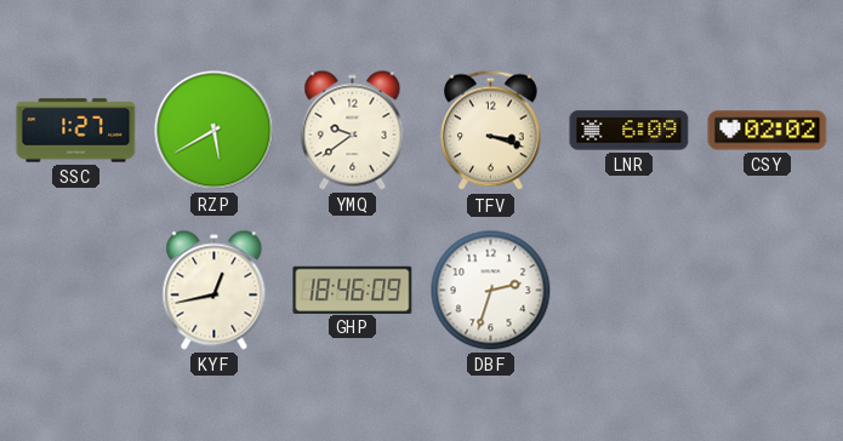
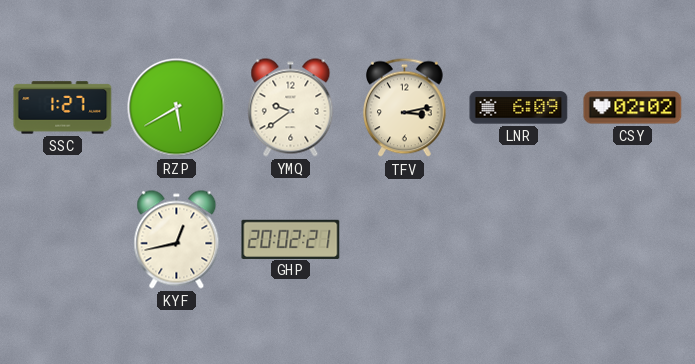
TFV: 3:18 -> 3:13 (405, 108)
GHP: 18:46 -> 20:02 (291, 239)
DBF: 2:33 -> none (491, 291)
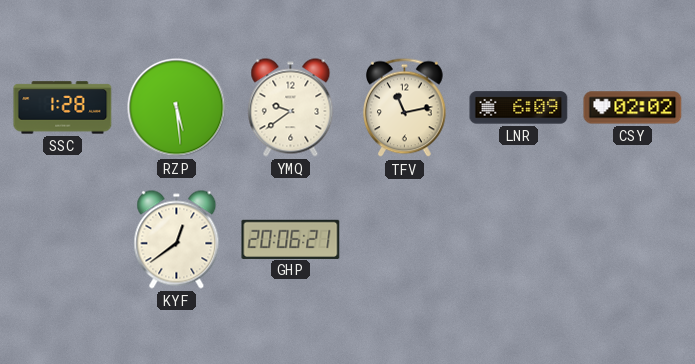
SSC: 1:27 -> 1:28 (63, 108)
RZP: 5:40 -> 5:29 (177, 108)
TFV: 3:13 -> 11:13 (405, 108)
KYF: 12:43 -> 12:39 (177, 240)
GHP: 20:02 -> 20:06 (291, 239)
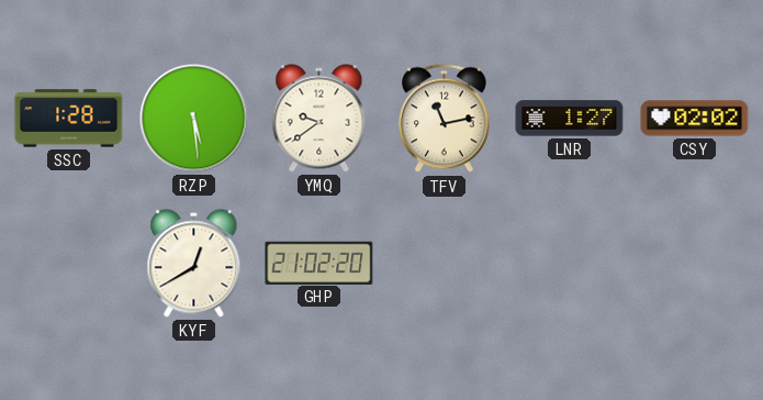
LNR: 6:09 -> 1:27 (570, 119)
KYF: 12:39 -> 12:40 (194, 264)
GHP: 20:06 -> 21:02 (319, 263)
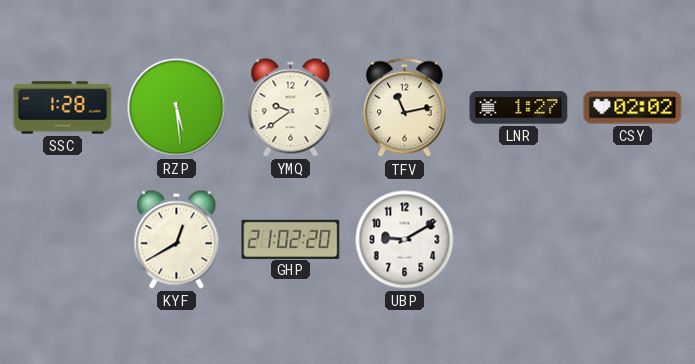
UBP: none -> 9:10 (405, 240)
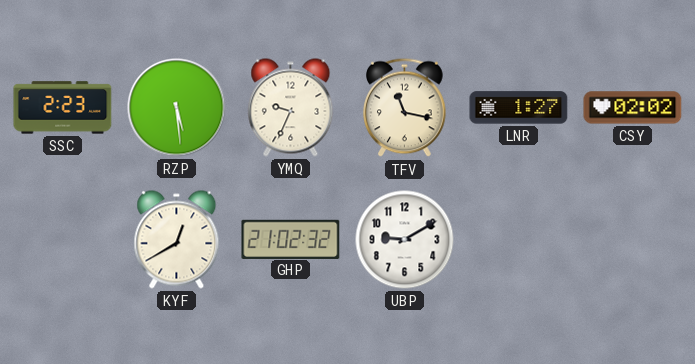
SSC: 1:28 -> 2:23 (63, 108)
YMQ: 9:39 -> 9:34 (291, 108)
TFV: 11:13 -> 11:17 (405, 108)
GHP: 21:02:20 -> 21:02:32 (291, 239)
